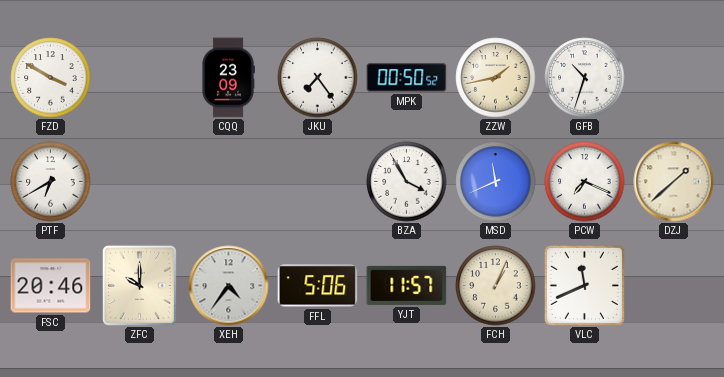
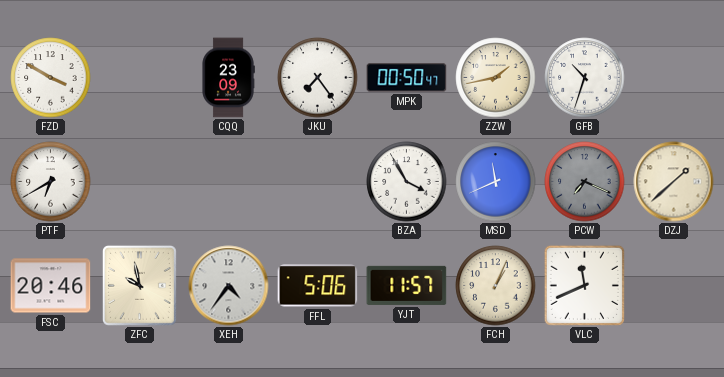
MPK: 00:50:52 -> 00:50:47 (407, 78)
PCW dial: white -> grey (585, 182)
ZFC: 10:00 -> 9:58 (139, 285)
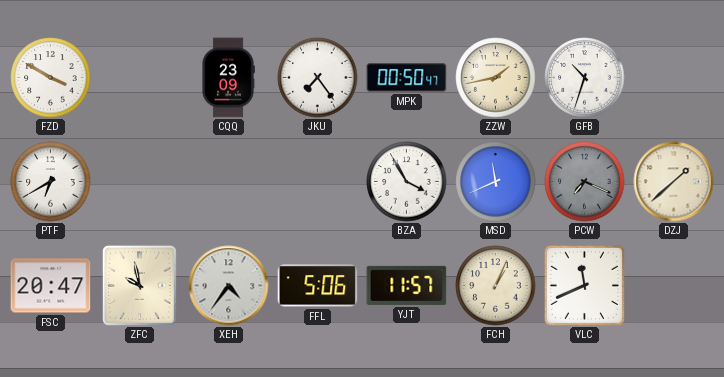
FSC: 20:46 -> 20:47 (51, 286)
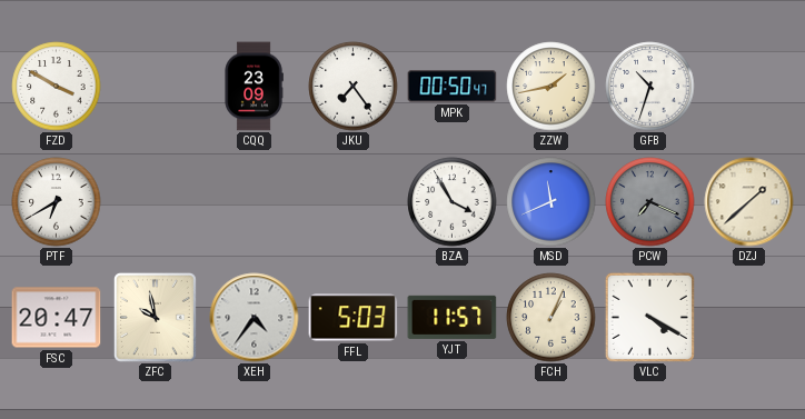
FFL: 5:06 -> 5:03 (354, 318)
VLC: 11:41 -> 4:20 (649, 317)
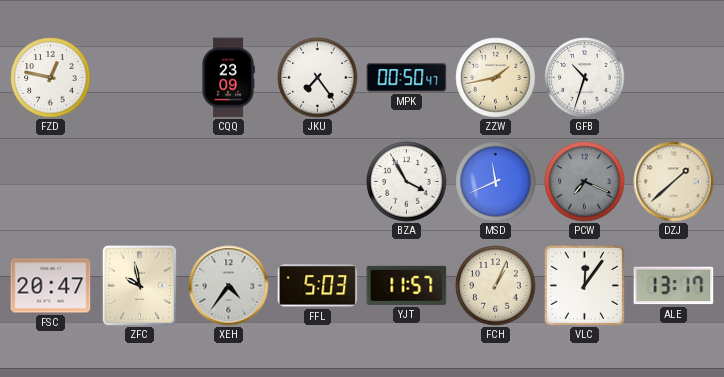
FZD: 3:50 -> 12:47 (51, 78)
PTF: 6:40 -> none (57, 202)
VLC: 4:20 -> 12:06 (584, 285)
ALE: none -> 13:17 (674, 286)
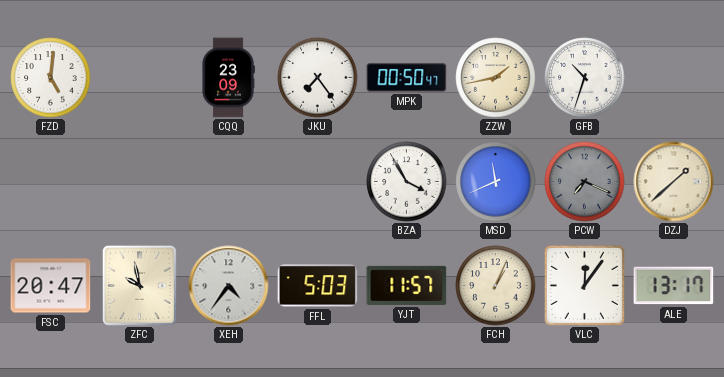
FZD: 12:47 -> 5:01 (51, 78)
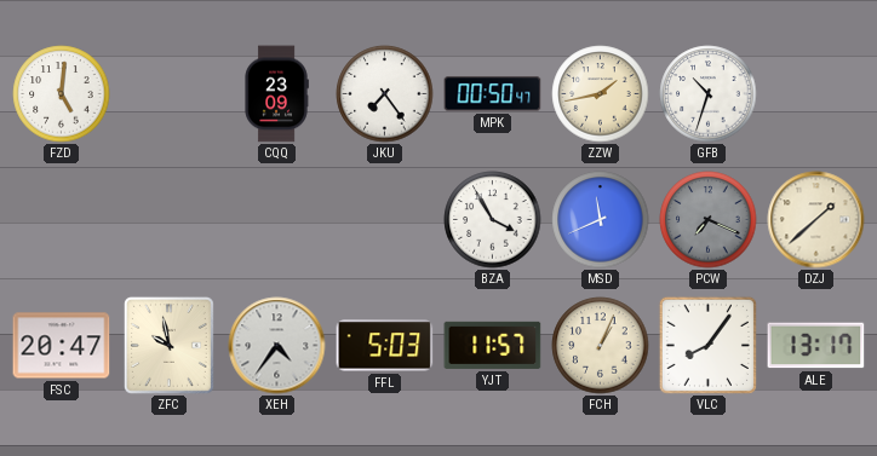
VLC: 12:06 -> 8:06 (707, 345)
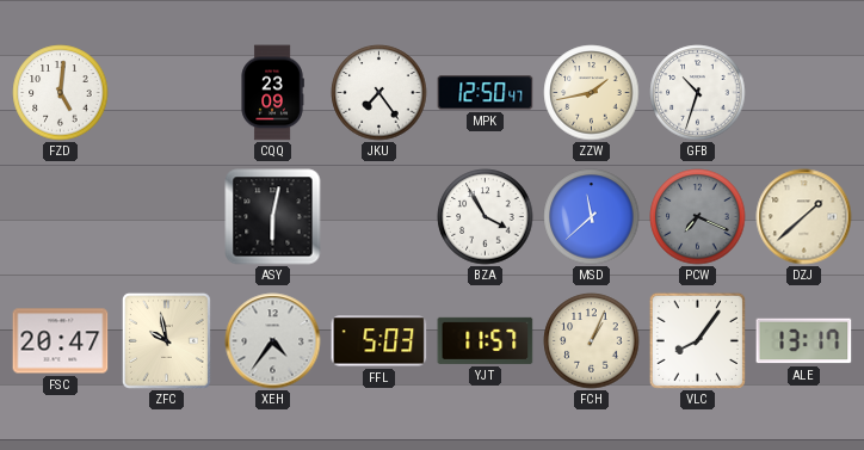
MPK: 00:50 -> 12:50 (486, 93)
ASY: none -> 6:02 (273, 217)
MSD: 11:41 -> 11:38 (592, 217)
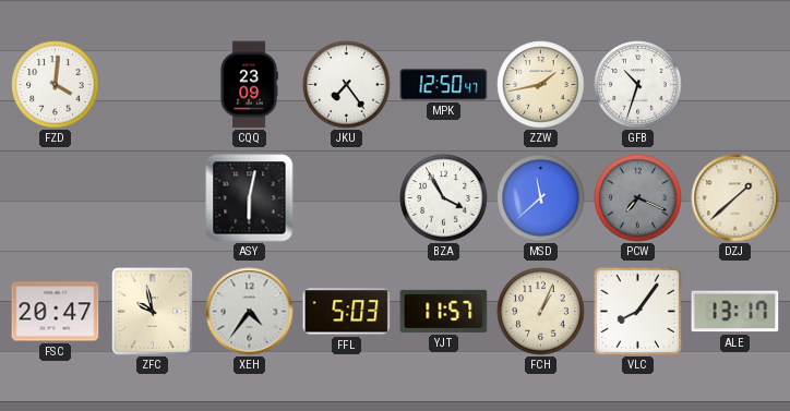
FZD: 5:01 -> 4:01 (56, 85)
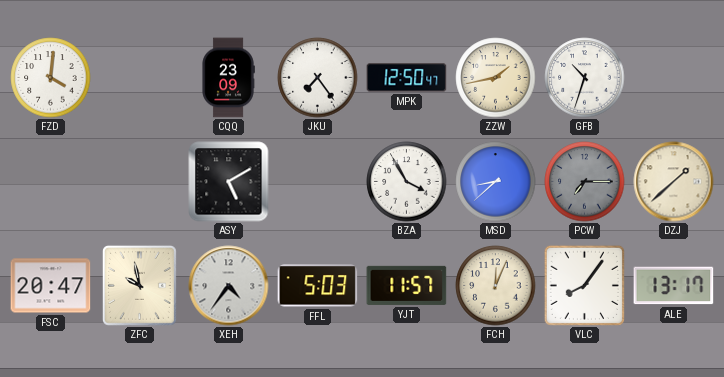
ASY: 6:02 -> 5:10 (229, 182)
MSD: 11:38 -> 8:38 (496, 182)
PCW: 7:19 -> 7:15 (585, 182)
FCH: 1:04 -> 12:04 (496, 286)
